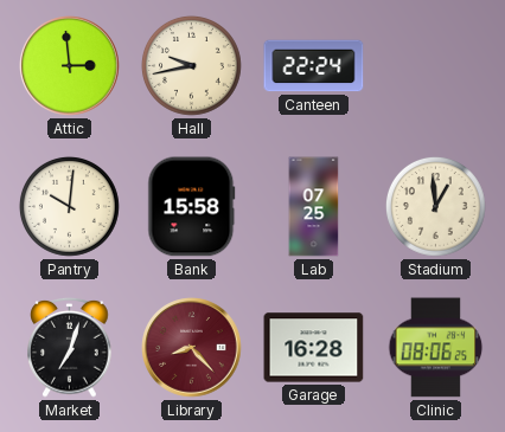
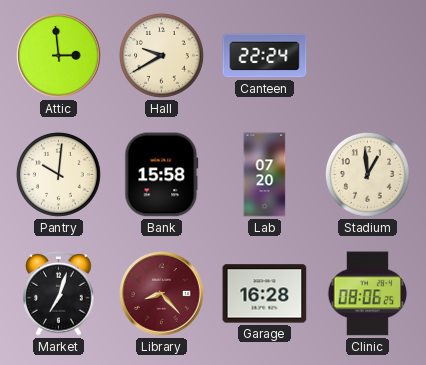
Hall: 9:43 -> 9:40 (161, 55)
Lab: 07:25 -> 07:20 (265, 175)
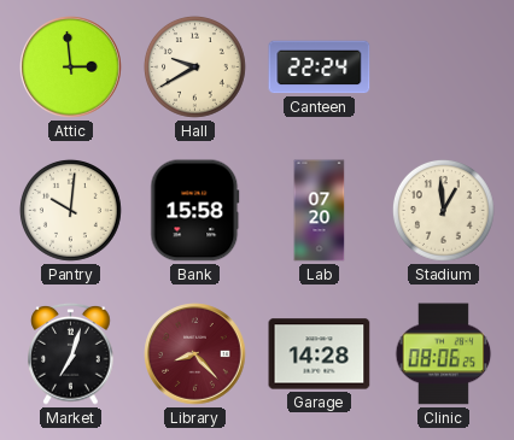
Garage: 16:28 -> 14:28 (320, 354)
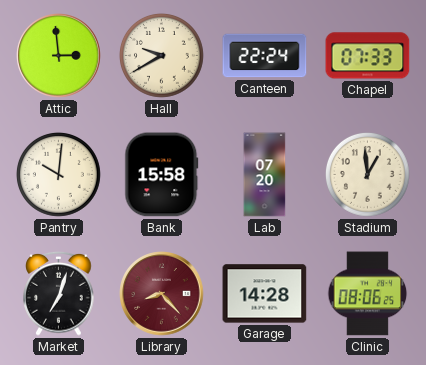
Chapel: none -> 07:33 (368, 56)
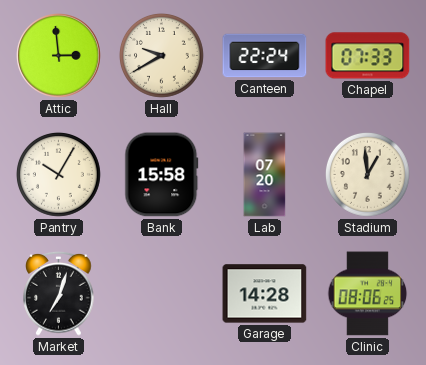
Pantry: 10:01 -> 10:05 (58, 174)
Library: 8:23 -> none (162, 294)
